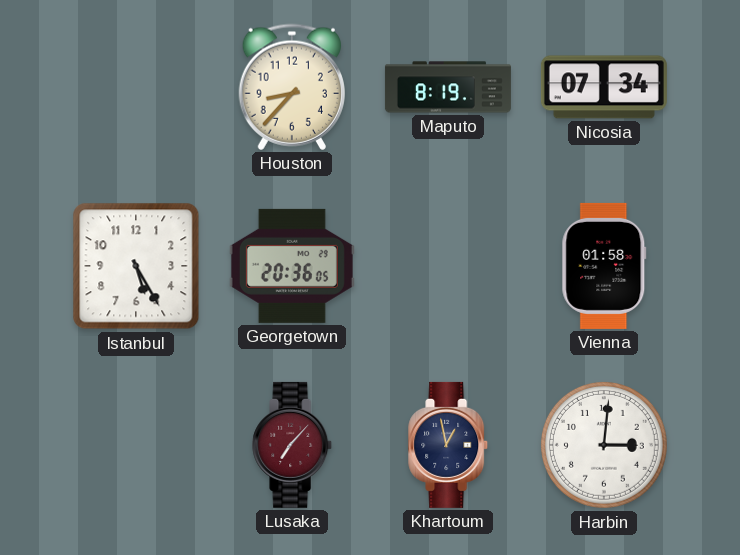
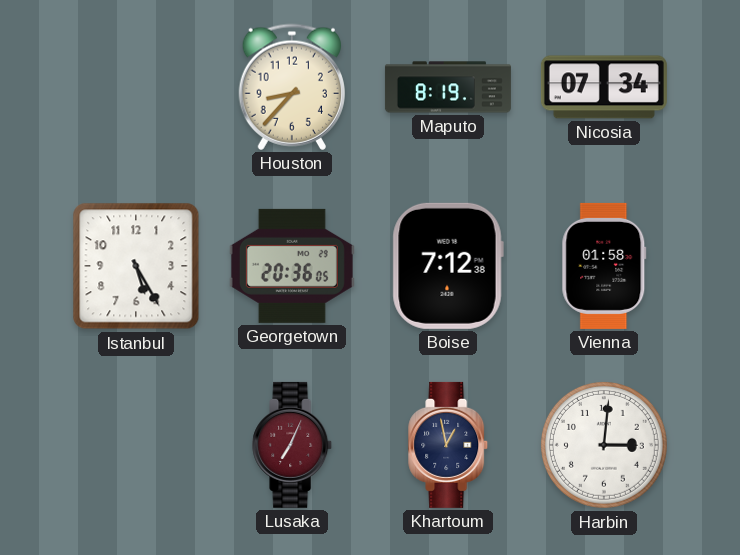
Boise: none -> 7:12 (448, 266)
Lusaka: 7:07 -> 7:04 (293, 445)
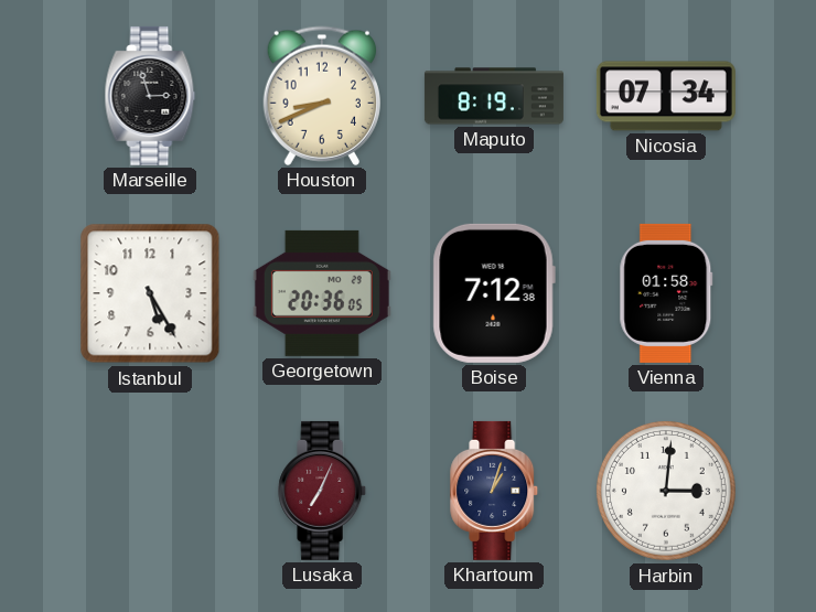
Marseille: none -> 2:57 (150, 96)
Houston: 8:37 -> 8:41 (321, 96)
Khartoum: 12:58 -> 1:03 (495, 491)
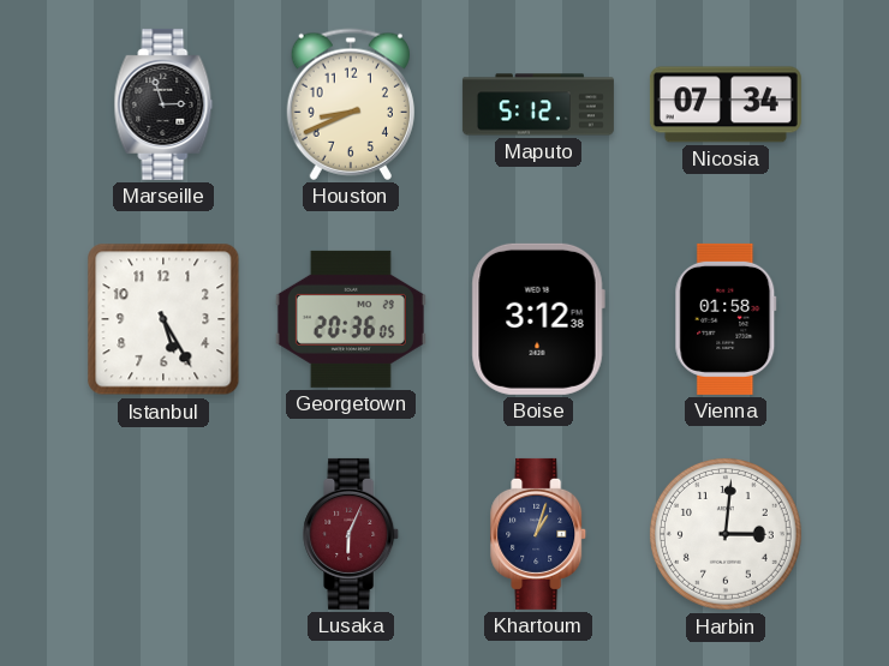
Maputo: 8:19 -> 5:12 (538, 104)
Boise: 7:12 -> 3:12 (538, 319)
Lusaka: 7:04 -> 6:04 (352, 534)
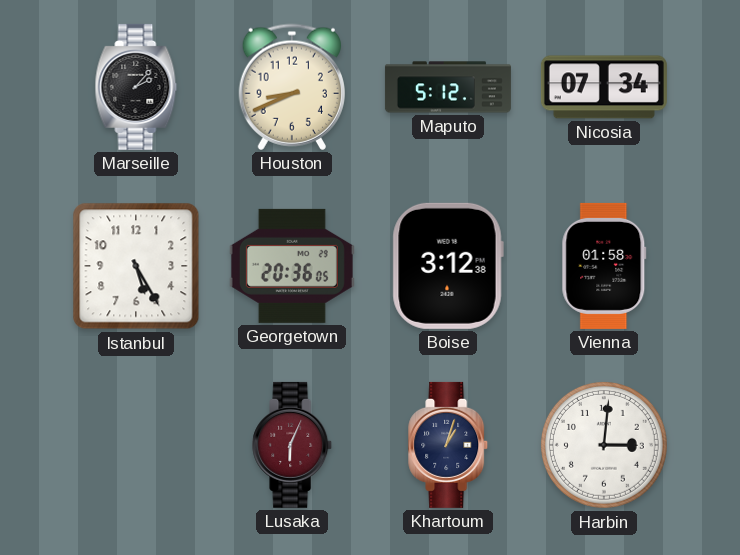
Marseille: 2:57 -> 2:07 (136, 87)
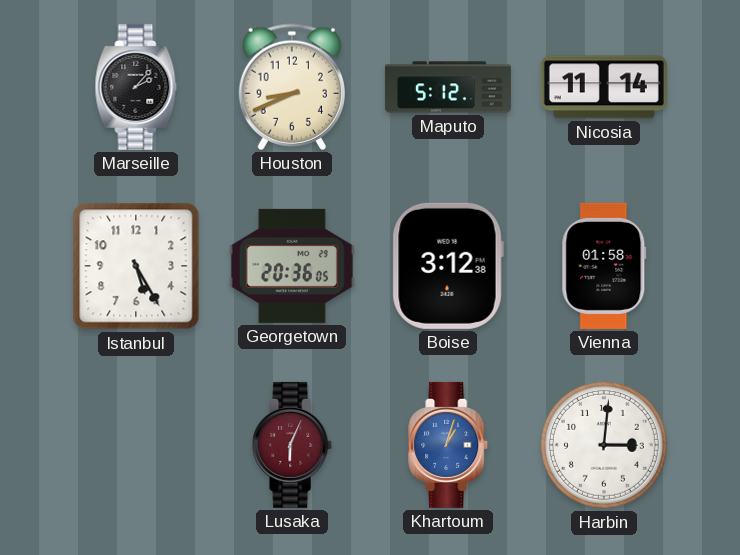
Nicosia: 07:34 -> 11:14 (604, 87)
Khartoum dial: navy -> blue (449, 445)
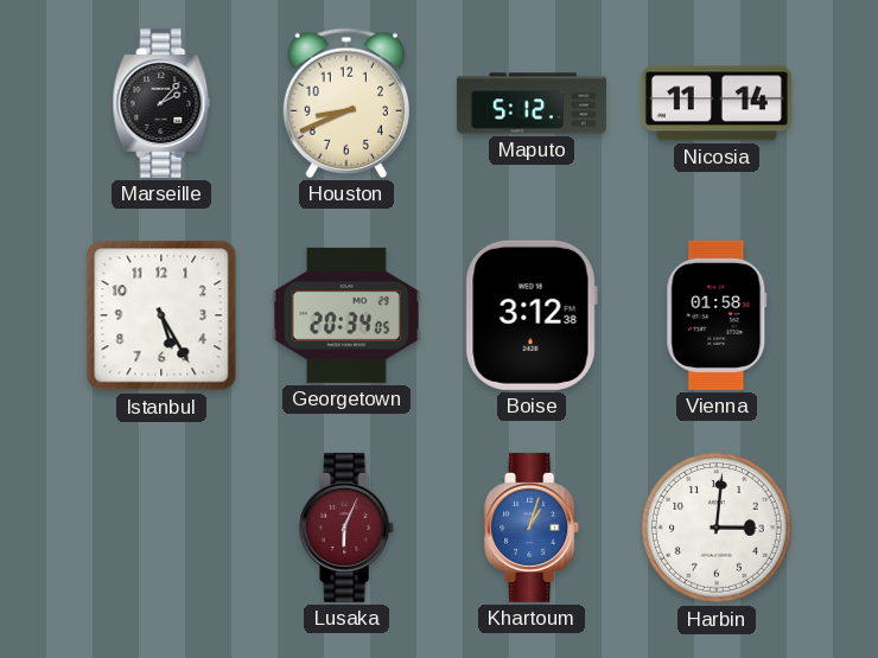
Georgetown: 20:36 -> 20:34 (346, 315)
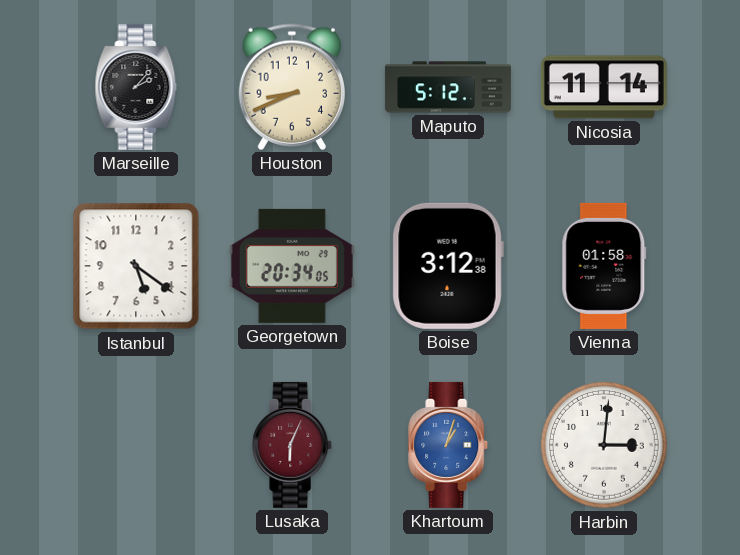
Istanbul: 5:25 -> 5:21 (136, 266)
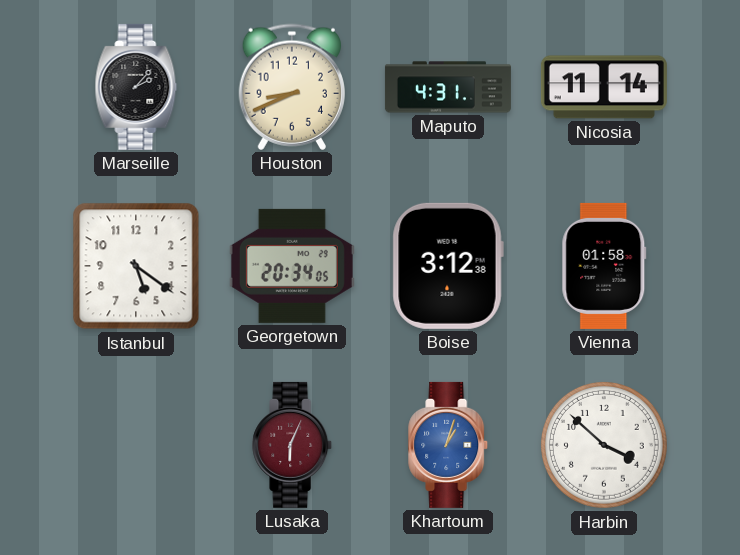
Maputo: 5:12 -> 4:31 (448, 87)
Harbin: 3:01 -> 3:52 (604, 445)
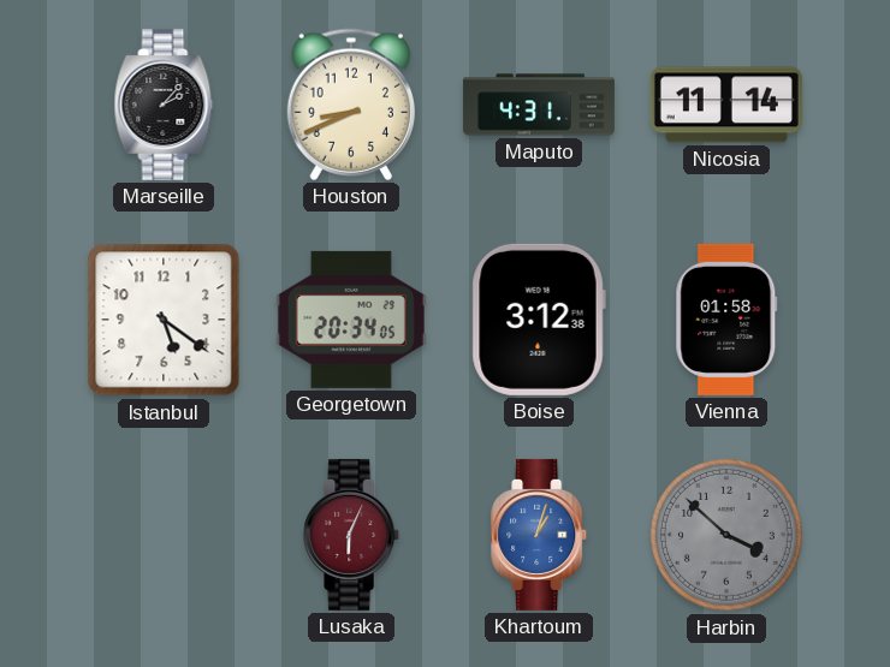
Harbin dial: white -> grey (726, 535)
